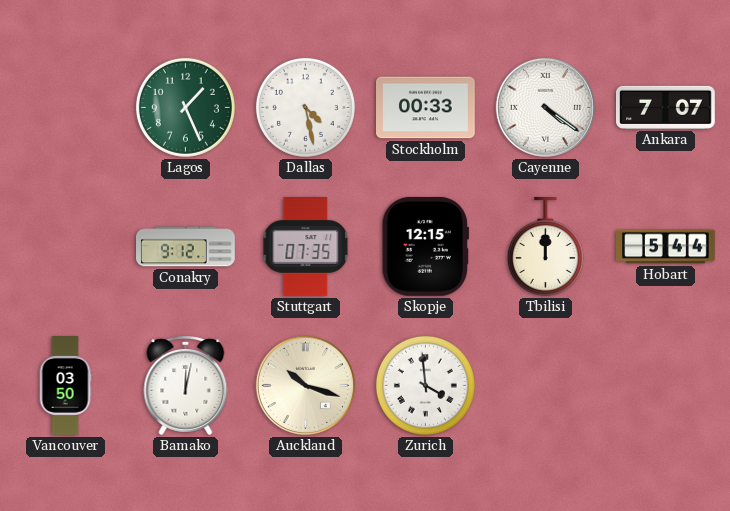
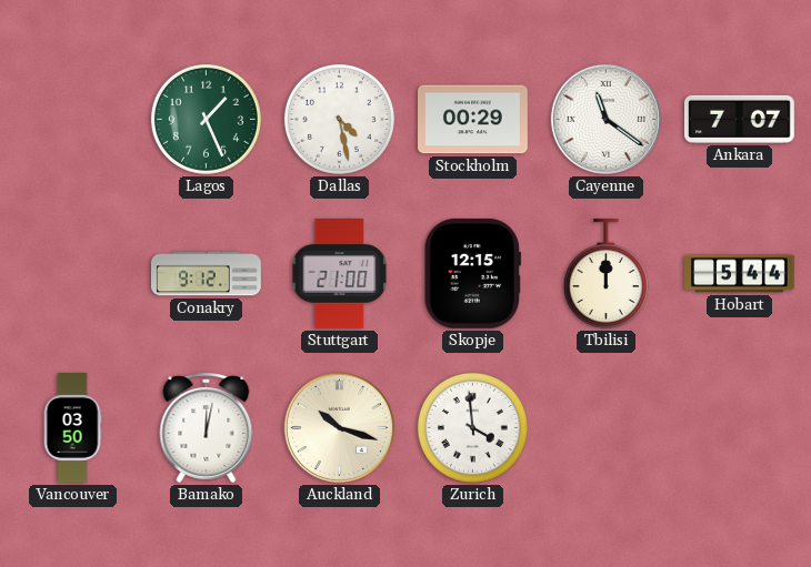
Stockholm: 00:33 -> 00:29 (473, 120)
Cayenne: 4:21 -> 11:21 (605, 119)
Stuttgart: 07:35 -> 21:00 (340, 274)
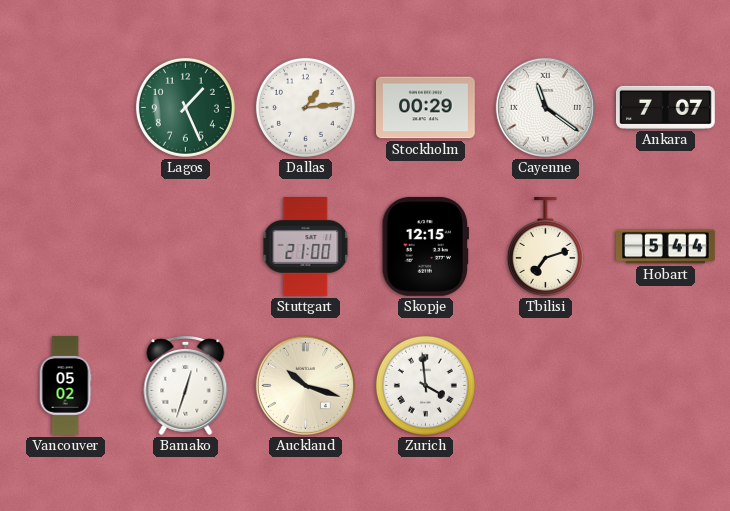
Dallas: 4:28 -> 1:14 (305, 107)
Conakry: 9:12 -> none (207, 274)
Tbilisi: 12:00 -> 7:12 (545, 247)
Vancouver: 03:50 -> 05:02 (65, 386)
Bamako: 12:02 -> 12:33 (186, 385)
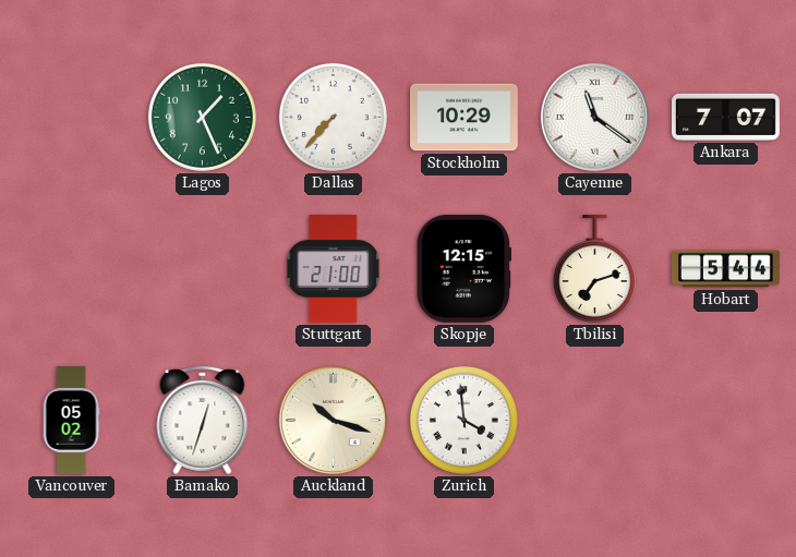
Dallas: 1:14 -> 7:37 (333, 117)
Stockholm: 00:29 -> 10:29 (465, 118)
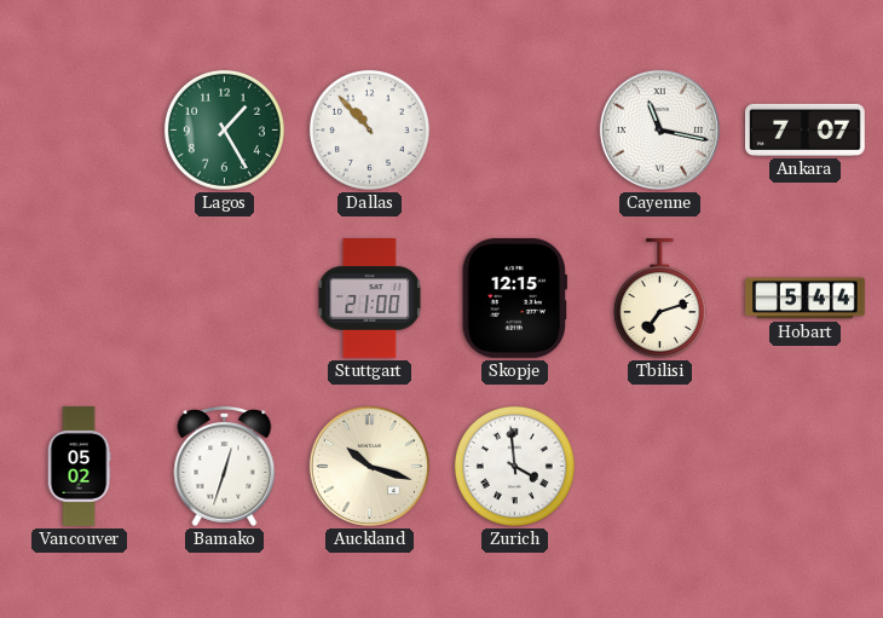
Lagos: 1:26 -> 1:25 (224, 129)
Dallas: 7:37 -> 10:53 (369, 129)
Stockholm: 10:29 -> none (465, 118)
Cayenne: 11:21 -> 11:17 (659, 129)
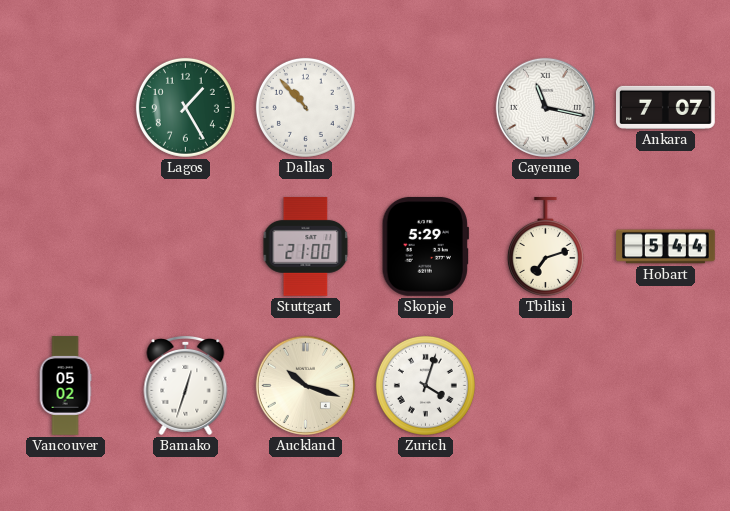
Skopje: 12:15 -> 5:29 (425, 246)
Zurich: 3:59 -> 4:03 (425, 385)
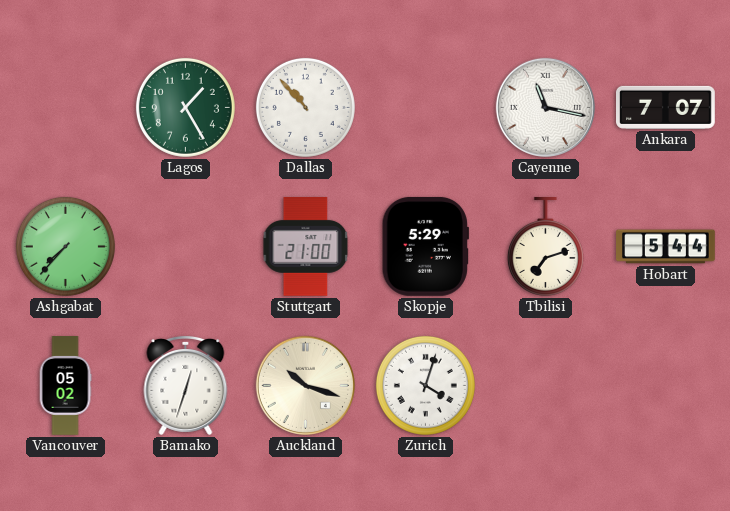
Ashgabat: none -> 7:37 (65, 246)
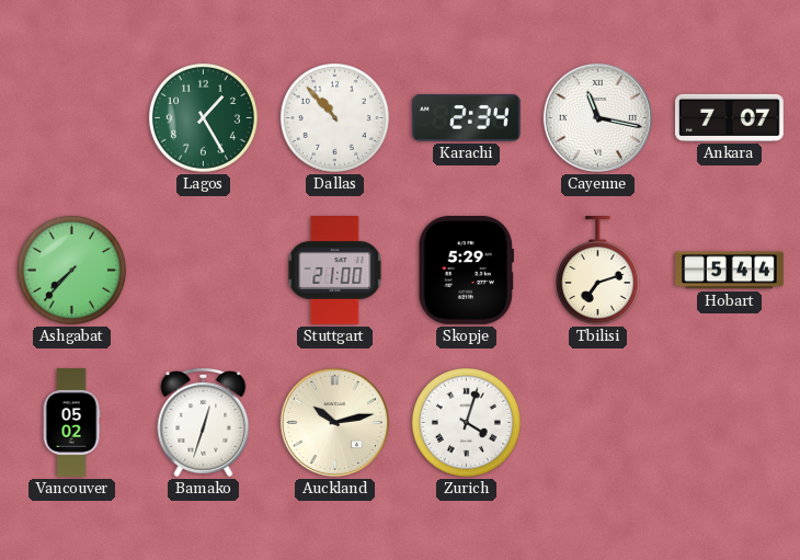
Karachi: none -> 2:34 (466, 117)
Auckland: 10:18 -> 10:13 (334, 422)
